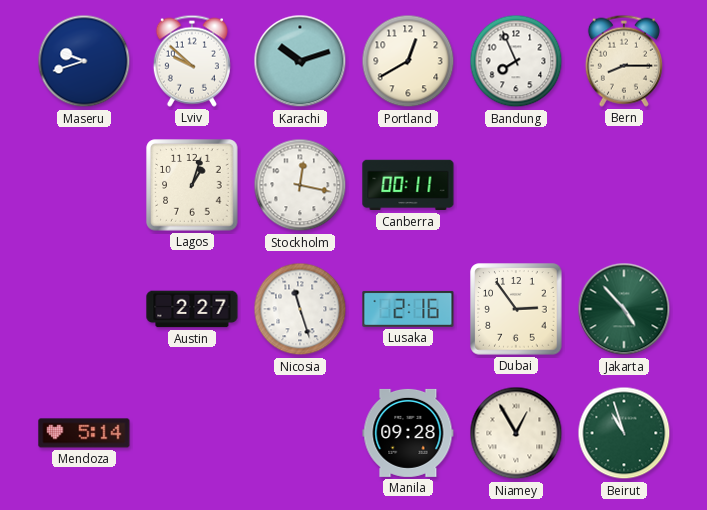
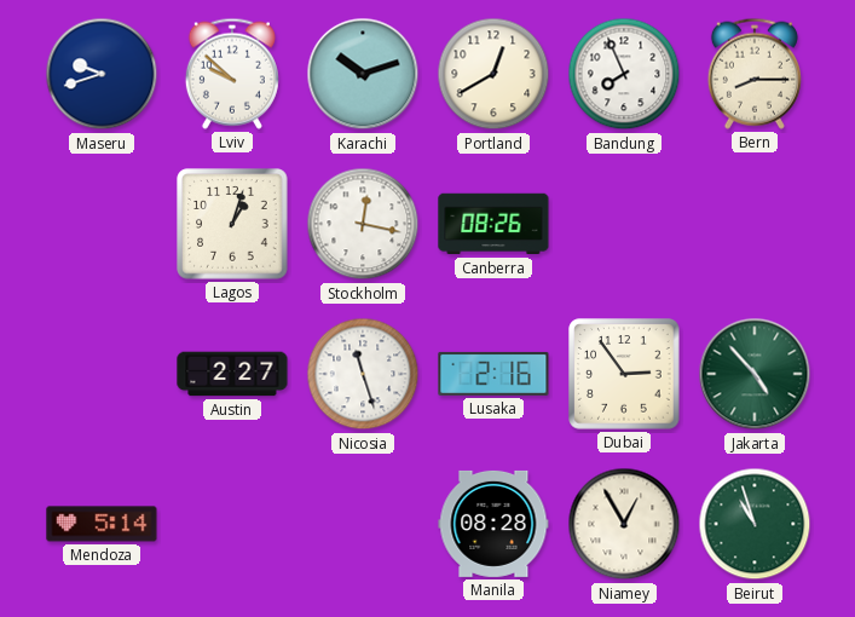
Canberra: 00:11 -> 08:26 (493, 224)
Manila: 09:28 -> 08:28 (493, 524)
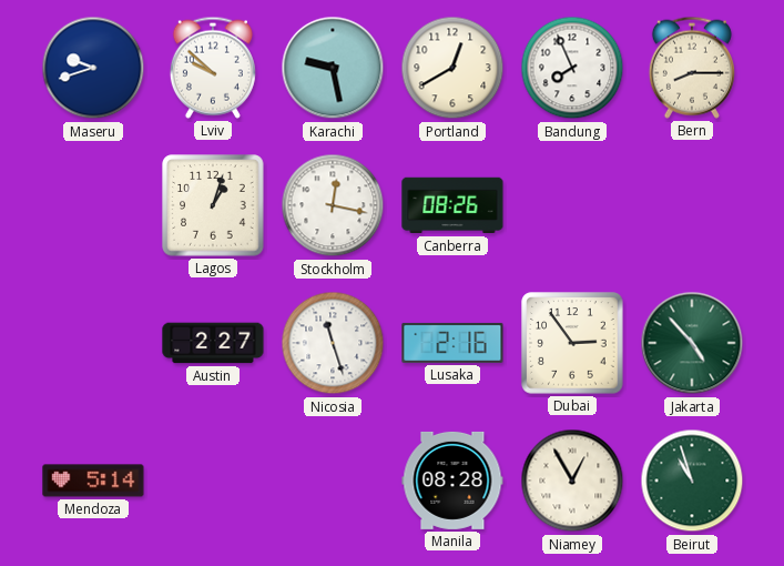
Karachi: 10:12 -> 9:28 (333, 68)
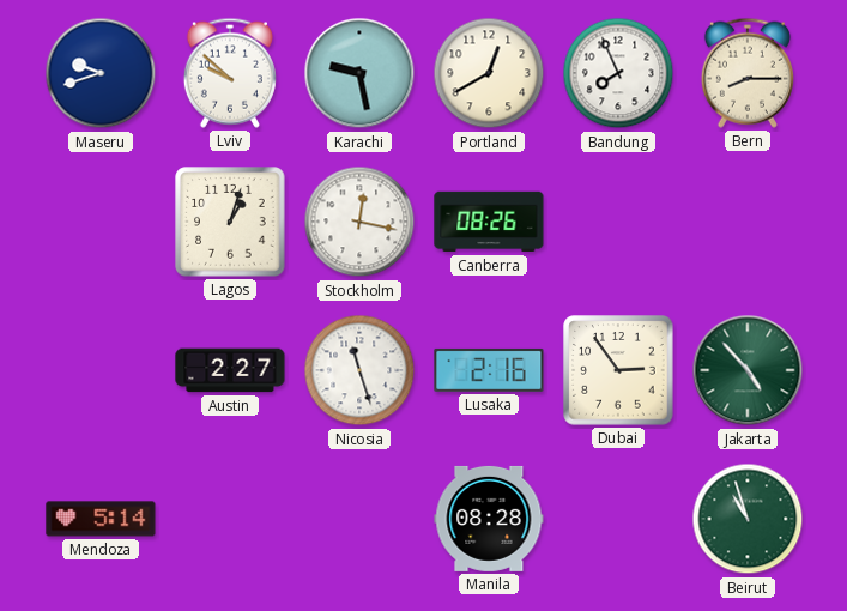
Niamey: 12:55 -> none (572, 481)
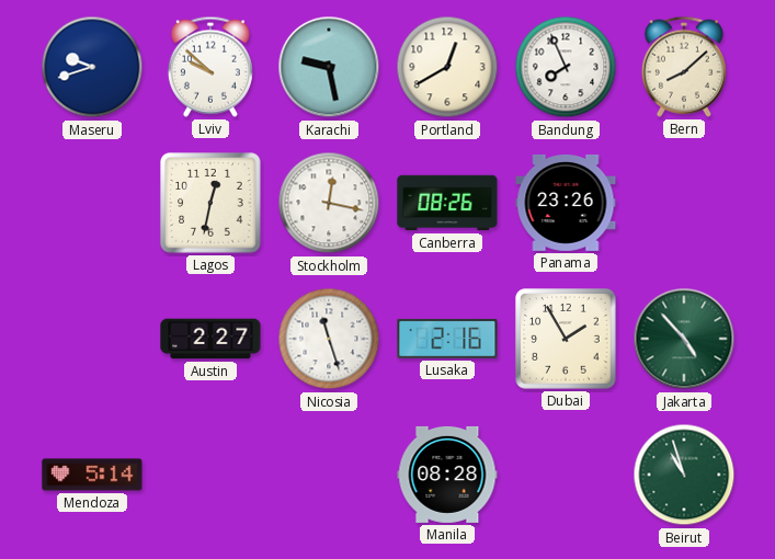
Bern: 8:15 -> 8:08 (684, 67)
Lagos: 1:03 -> 12:32 (210, 203)
Panama: none -> 23:26 (566, 203)
Dubai: 2:54 -> 1:55 (566, 339)
